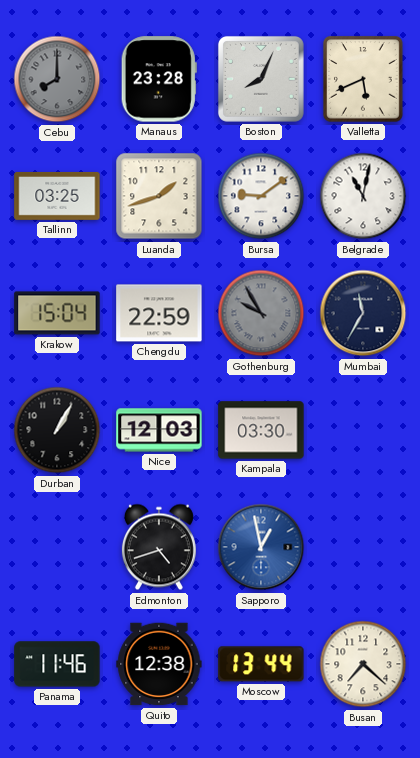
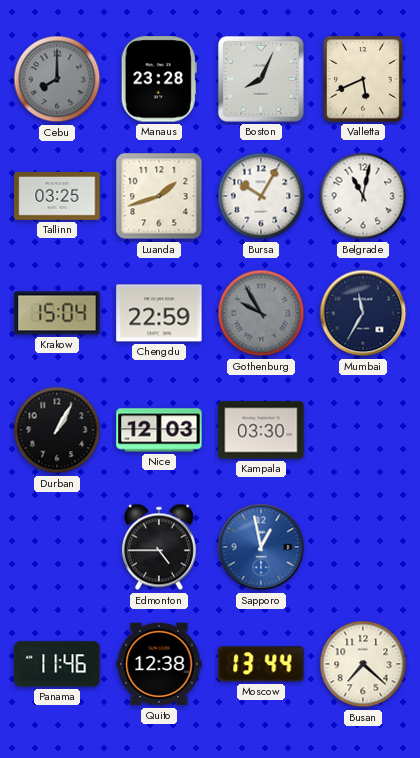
Bursa: 9:09 -> 10:05 (261, 196)
Edmonton: 4:42 -> 4:45 (159, 547)
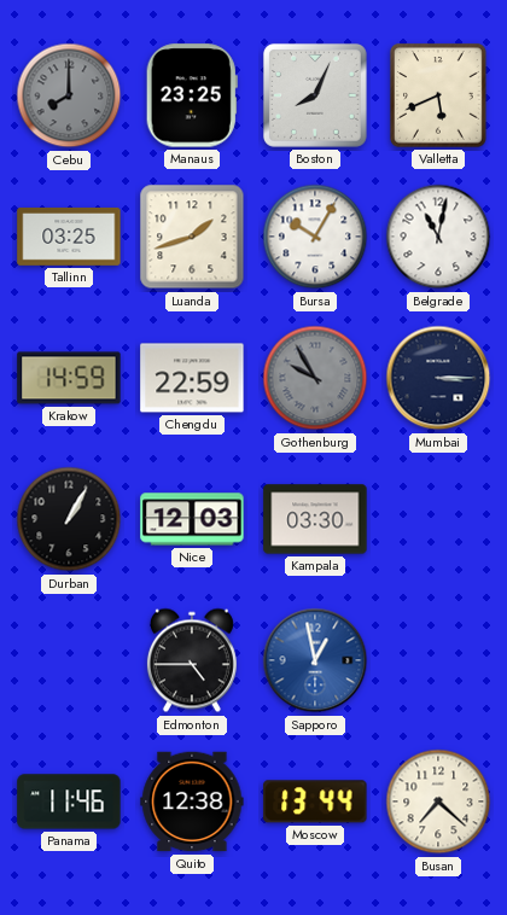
Manaus: 23:28 -> 23:25 (192, 95)
Krakow: 15:04 -> 14:59 (69, 378)
Mumbai: 11:35 -> 3:15 (438, 378)
